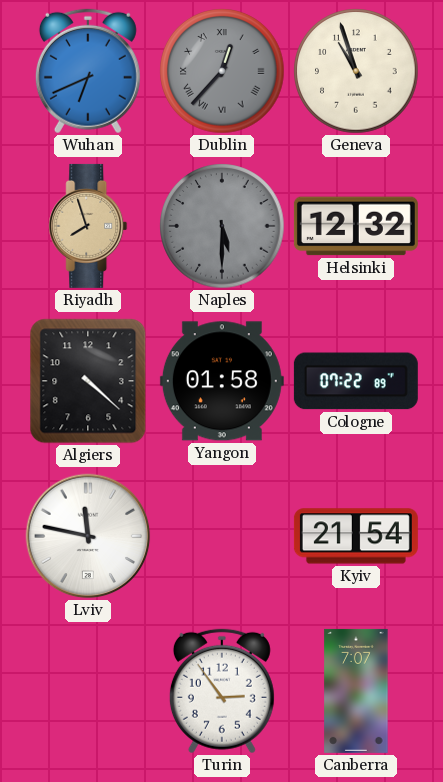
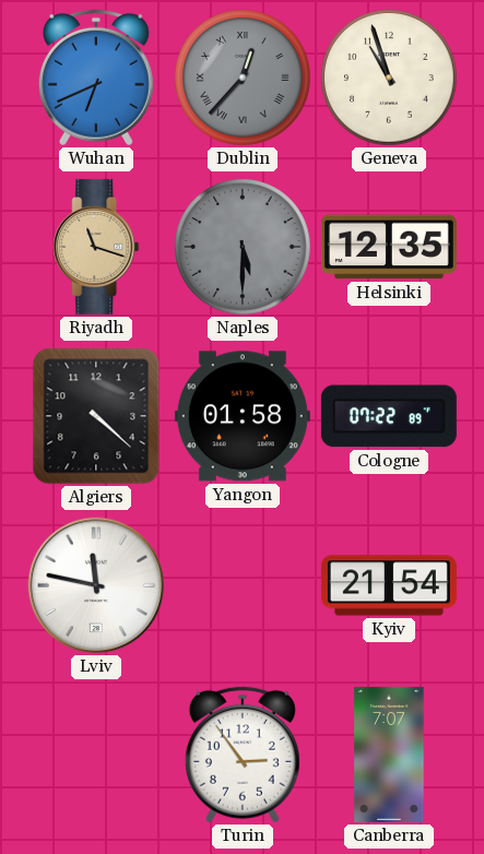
Riyadh: 7:57 -> 11:18 (96, 247)
Helsinki: 12:32 -> 12:35 (389, 247)
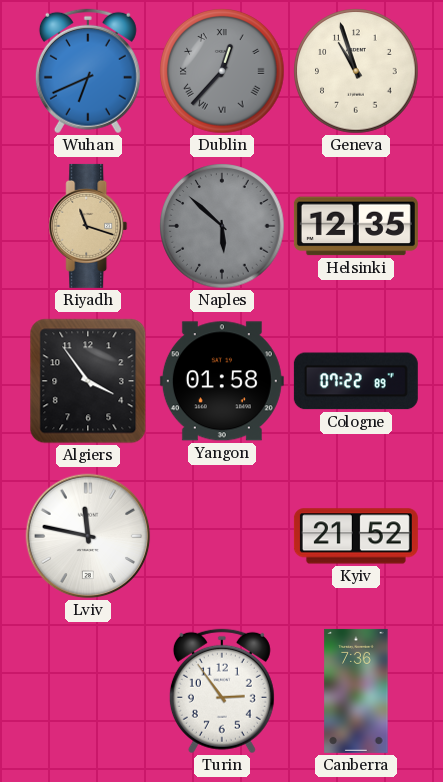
Naples: 5:30 -> 5:52 (222, 226)
Algiers: 4:22 -> 3:54 (88, 381)
Kyiv: 21:54 -> 21:52 (356, 536)
Canberra: 7:07 -> 7:36 (356, 691)
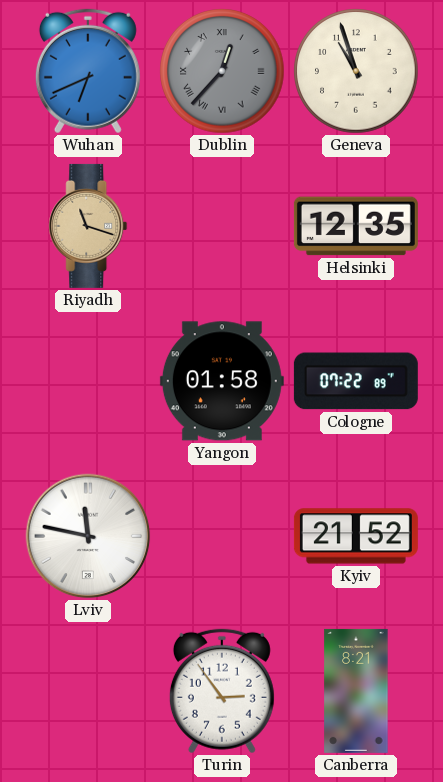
Naples: 5:52 -> none (222, 226)
Algiers: 3:54 -> none (88, 381)
Canberra: 7:36 -> 8:21 (356, 691)
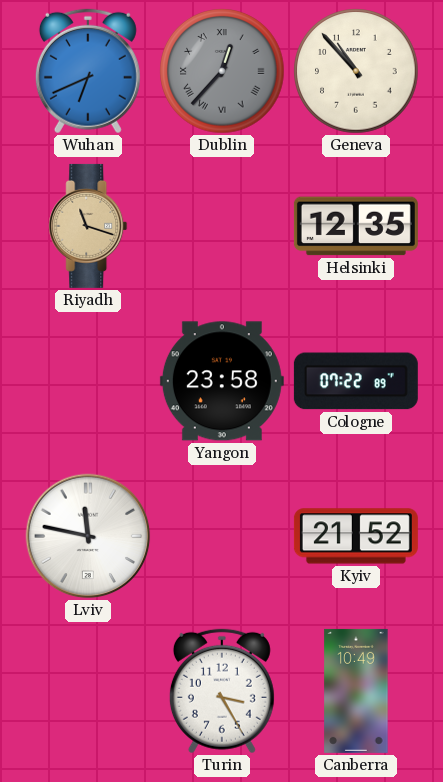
Geneva: 10:57 -> 10:53 (356, 71)
Yangon: 01:58 -> 23:58 (222, 381)
Turin: 2:54 -> 3:25 (222, 691)
Canberra: 8:21 -> 10:49 (356, 691)
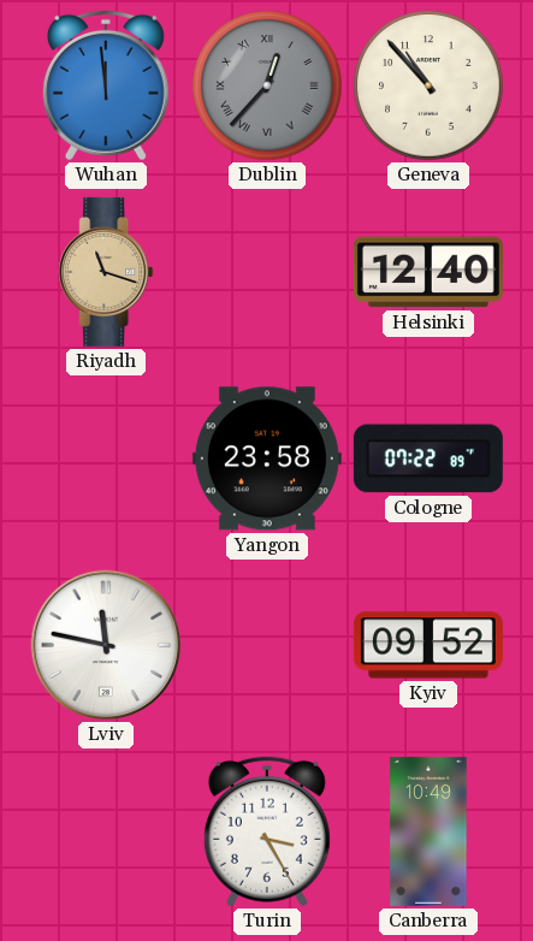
Wuhan: 6:41 -> 11:59 (106, 85)
Helsinki: 12:35 -> 12:40 (428, 272)
Kyiv: 21:52 -> 09:52 (428, 645)
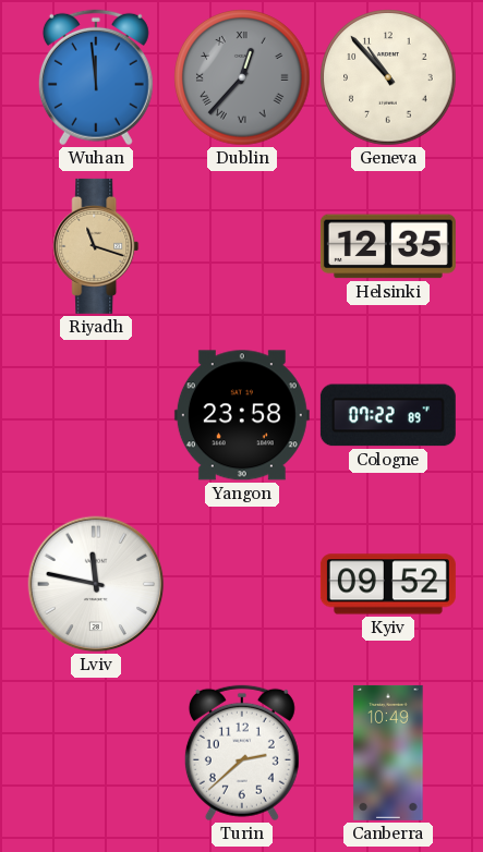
Helsinki: 12:40 -> 12:35 (388, 246)
Turin: 3:25 -> 2:38 (242, 753)
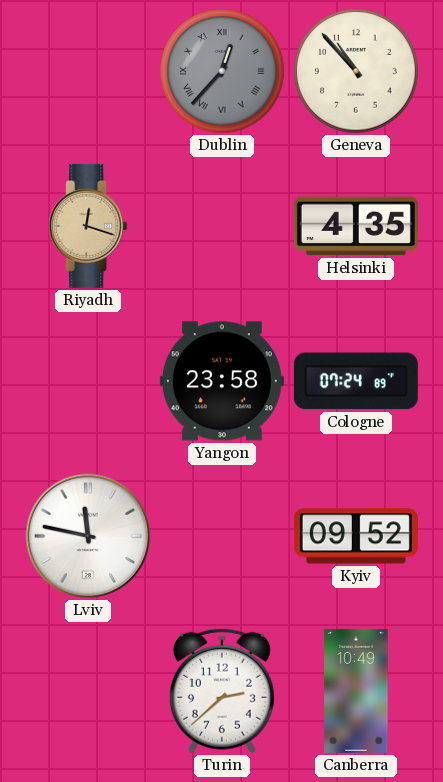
Wuhan: 11:59 -> none (96, 77)
Riyadh: 11:18 -> 12:18 (88, 226)
Helsinki: 12:35 -> 4:35 (356, 226)
Cologne: 07:22 -> 07:24 (356, 381)
